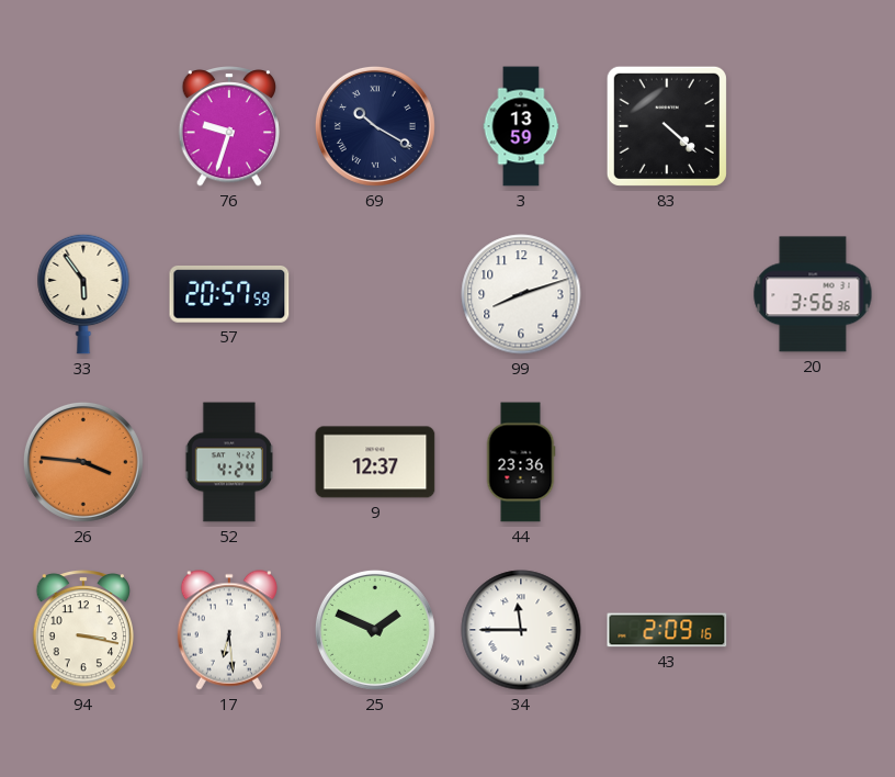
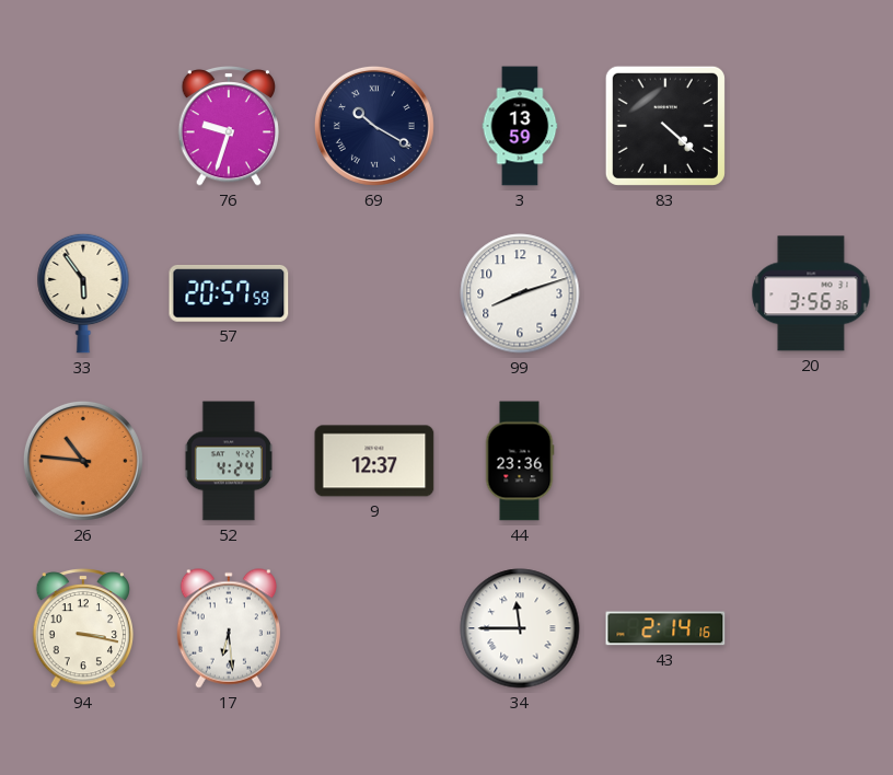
26: 3:46 -> 10:46 (83, 461)
25: 1:49 -> none (375, 630)
43: 2:09 -> 2:14 (665, 628)
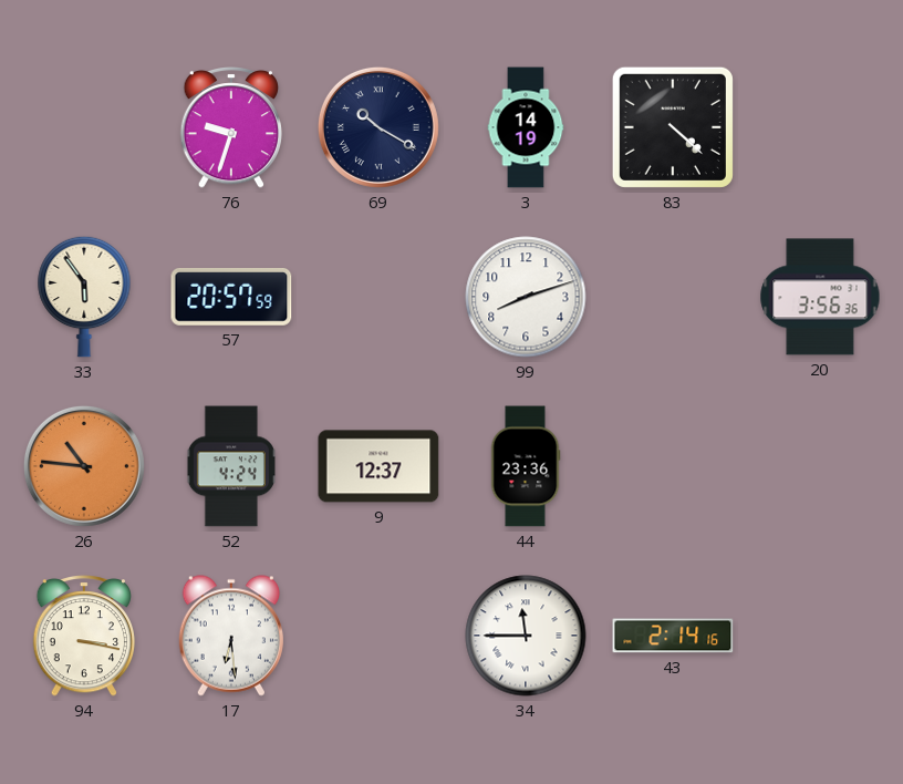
3: 13:59 -> 14:19 (526, 127)
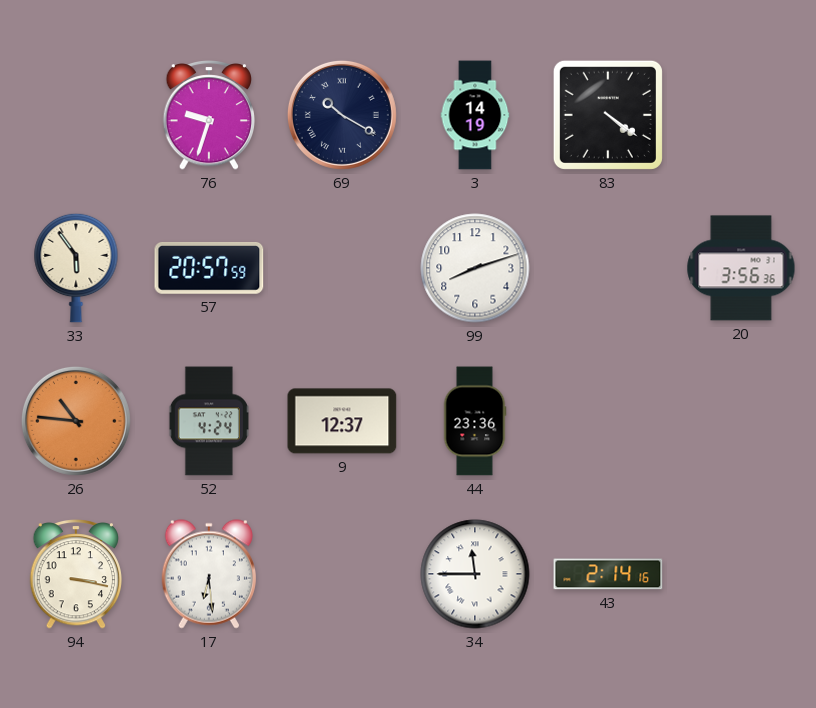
83: 4:22 -> 4:21 (608, 115)
